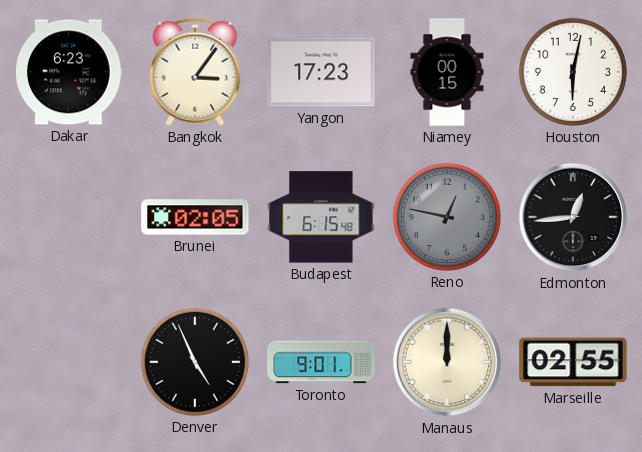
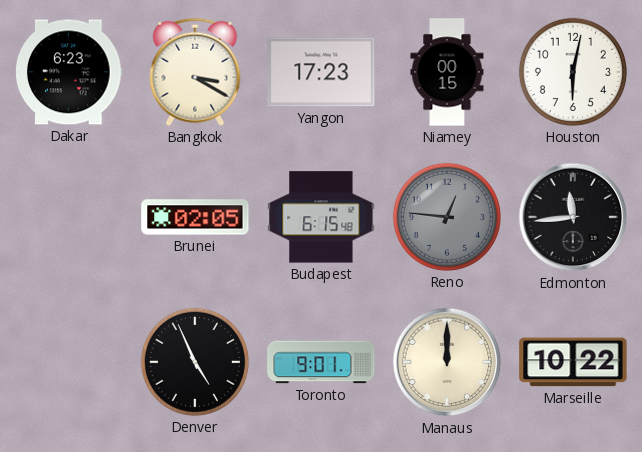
Bangkok: 3:06 -> 3:20 (195, 72)
Reno: 12:47 -> 12:46 (447, 217)
Edmonton: 12:44 -> 11:44 (573, 217)
Marseille: 02:55 -> 10:22 (573, 362)
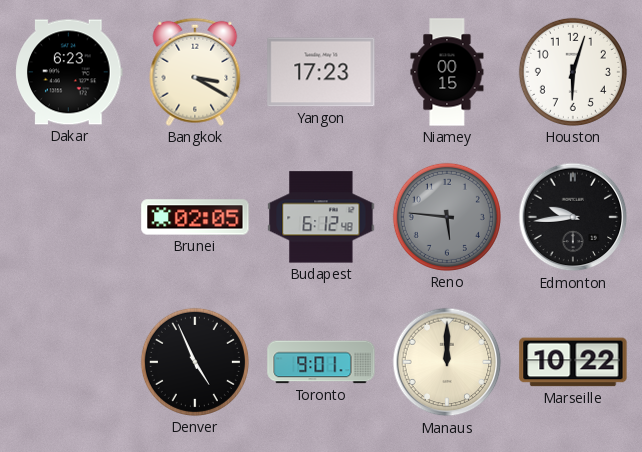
Houston: 6:02 -> 6:03 (573, 72)
Budapest: 6:15 -> 6:12 (321, 217)
Reno: 12:46 -> 5:46 (447, 217)
Edmonton: 11:44 -> 9:44 (573, 217)
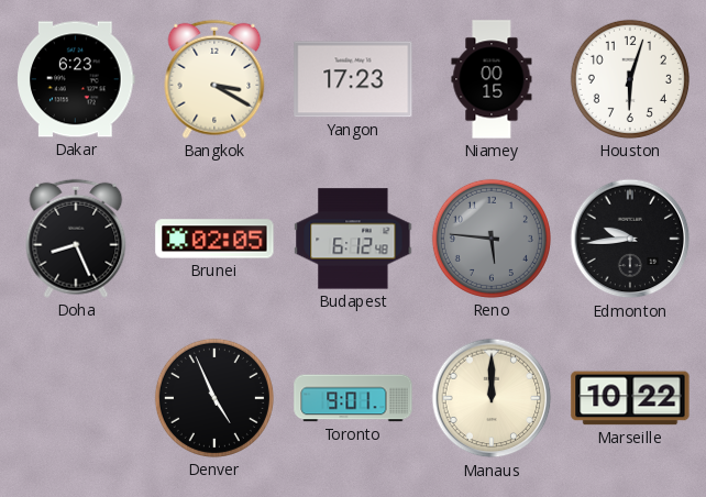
Doha: none -> 8:26 (76, 239)
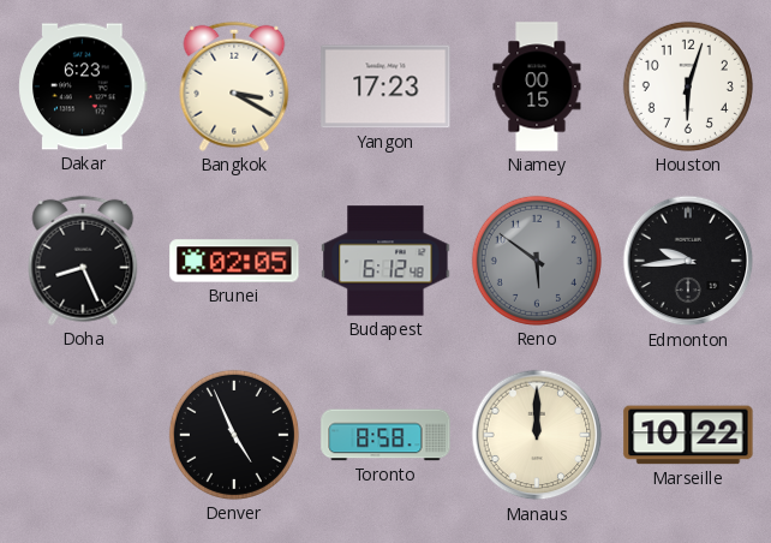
Reno: 5:46 -> 5:51 (537, 261)
Toronto: 9:01 -> 8:58 (385, 435)
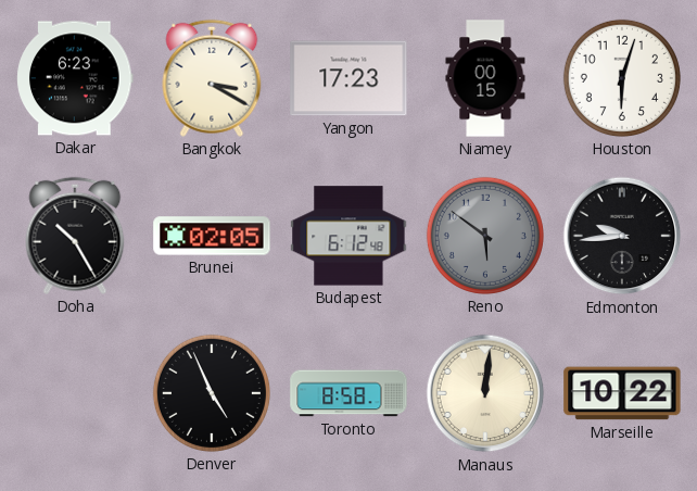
Doha: 8:26 -> 10:25 (75, 236)
Manaus: 12:00 -> 12:01 (485, 393)
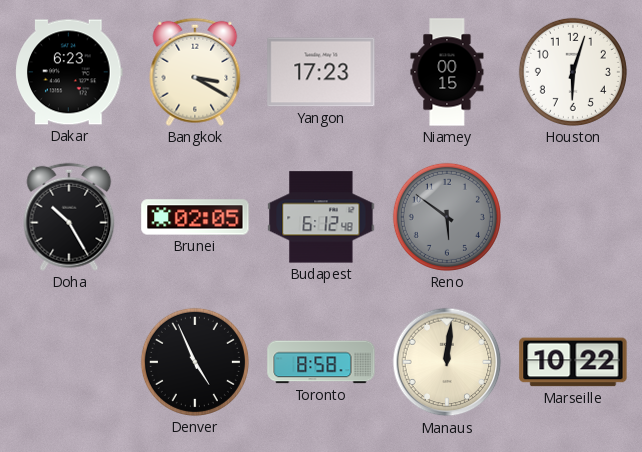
Edmonton: 9:44 -> none (622, 236)
